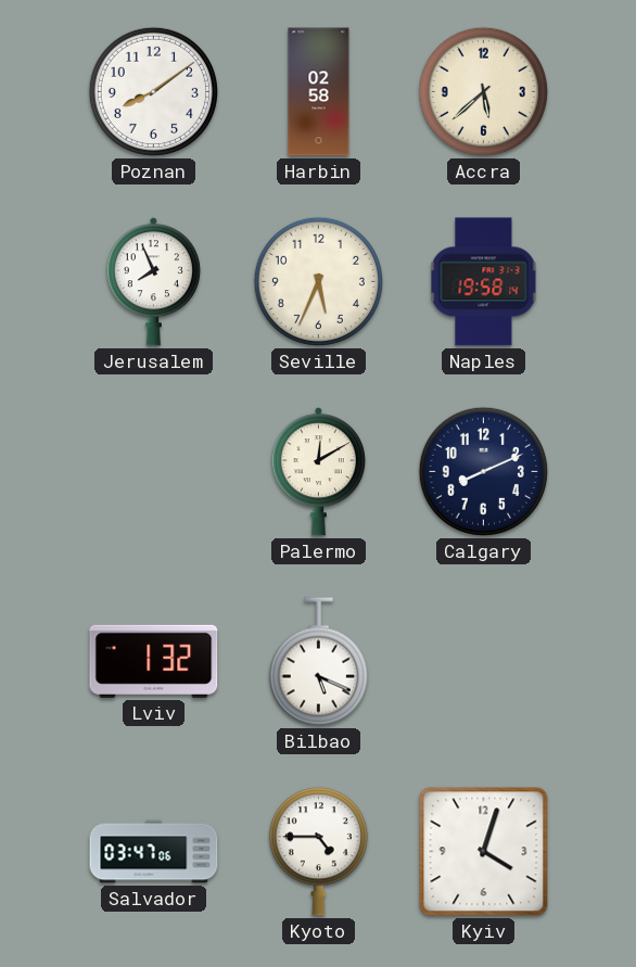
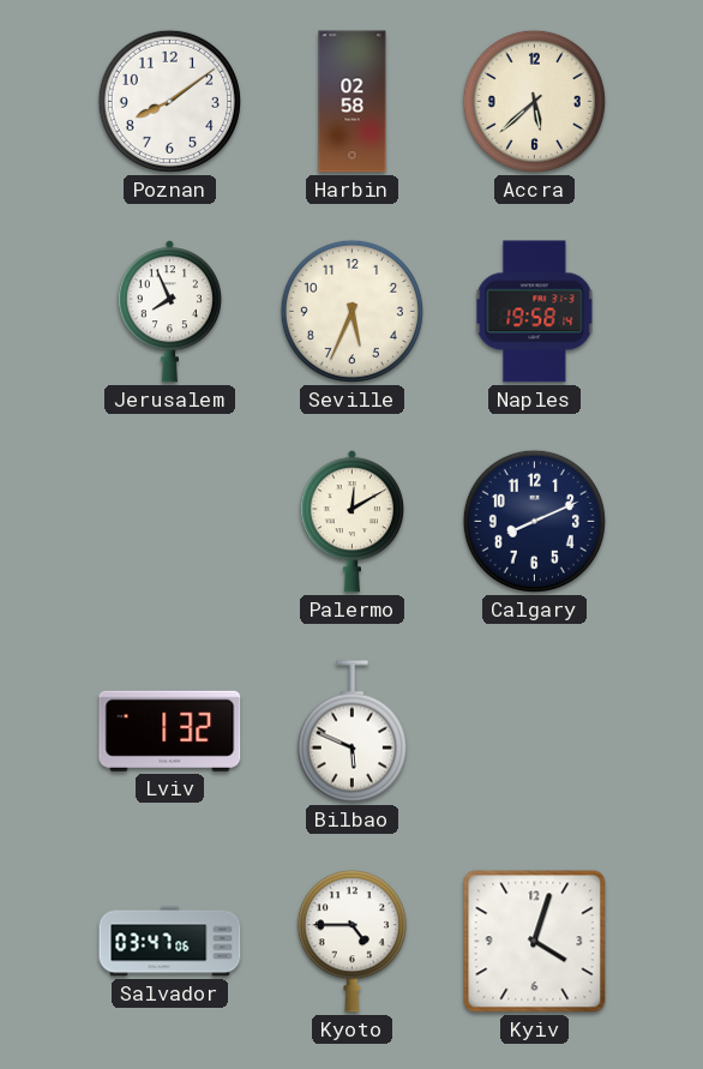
Bilbao: 5:19 -> 5:49 (351, 732)
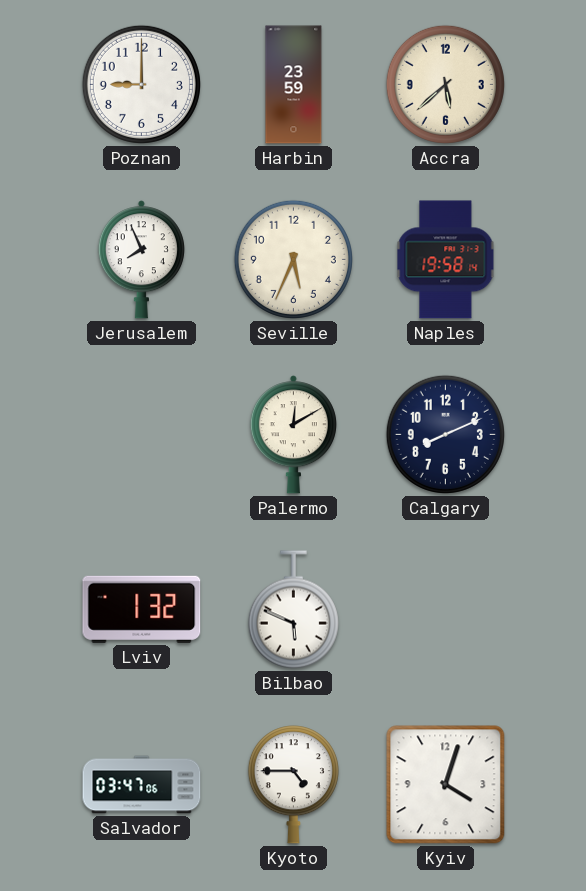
Poznan: 8:09 -> 9:00 (141, 84)
Harbin: 02:58 -> 23:59 (294, 85)
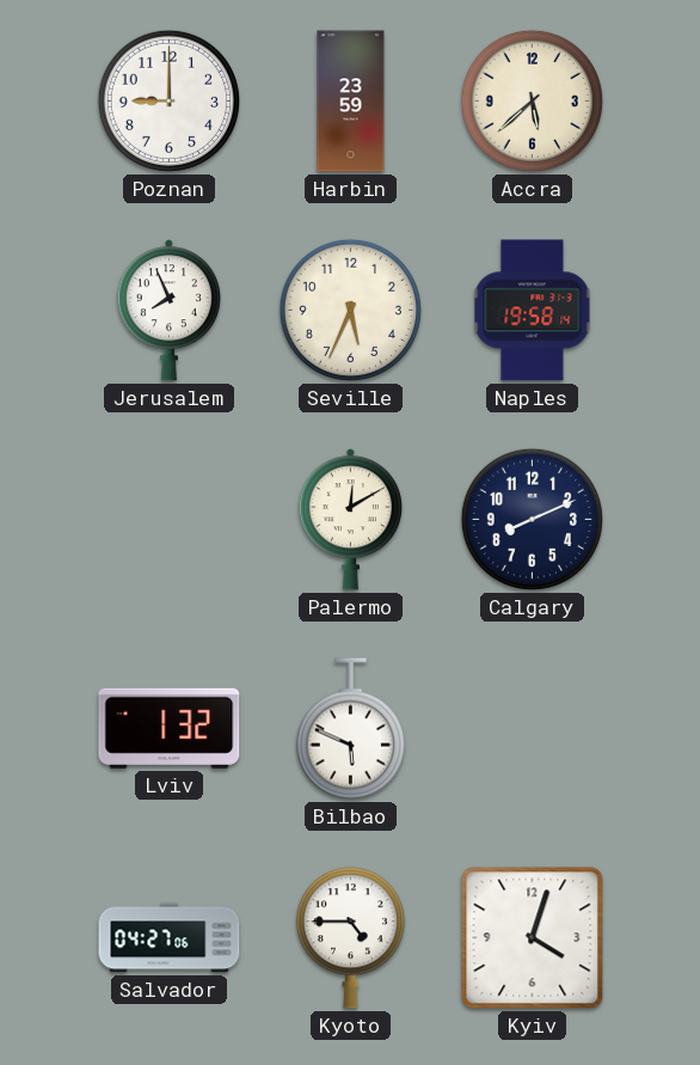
Salvador: 03:47 -> 04:27 (170, 938)
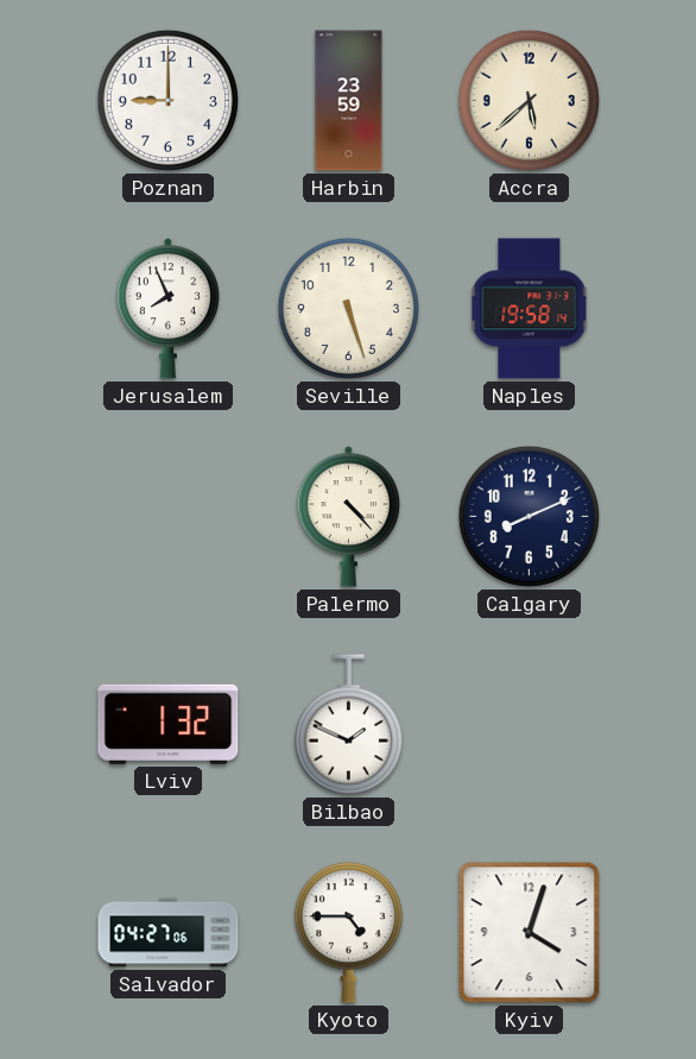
Seville: 5:34 -> 5:27 (348, 308)
Palermo: 12:10 -> 4:23 (348, 517)
Bilbao: 5:49 -> 1:49 (348, 725)
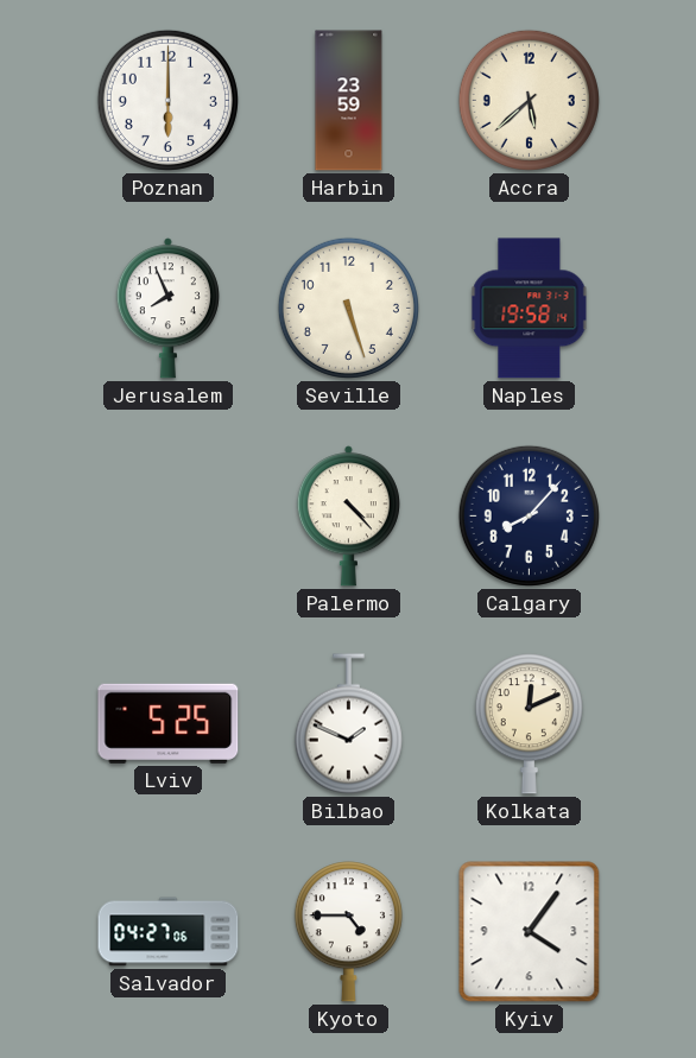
Poznan: 9:00 -> 6:00 (167, 100)
Calgary: 8:11 -> 8:07 (529, 515)
Lviv: 1:32 -> 5:25 (169, 723)
Kolkata: none -> 12:11 (529, 724)
Kyiv: 4:03 -> 4:06 (530, 932)
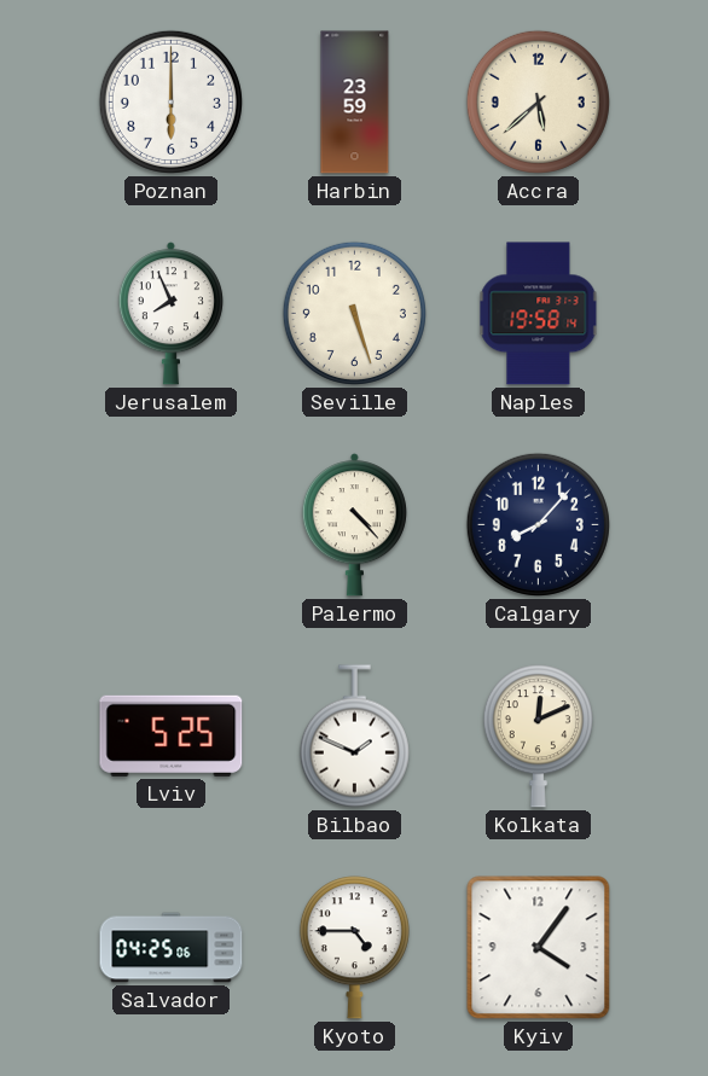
Salvador: 04:27 -> 04:25 (172, 948)
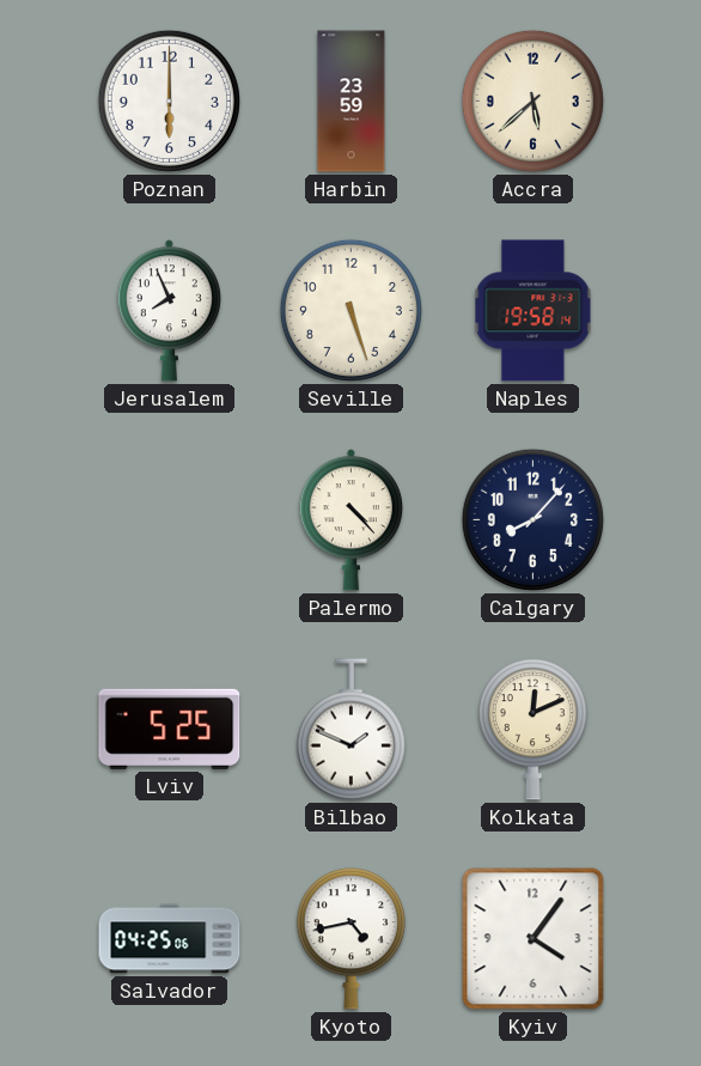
Kyoto: 4:45 -> 4:43 (350, 939)
